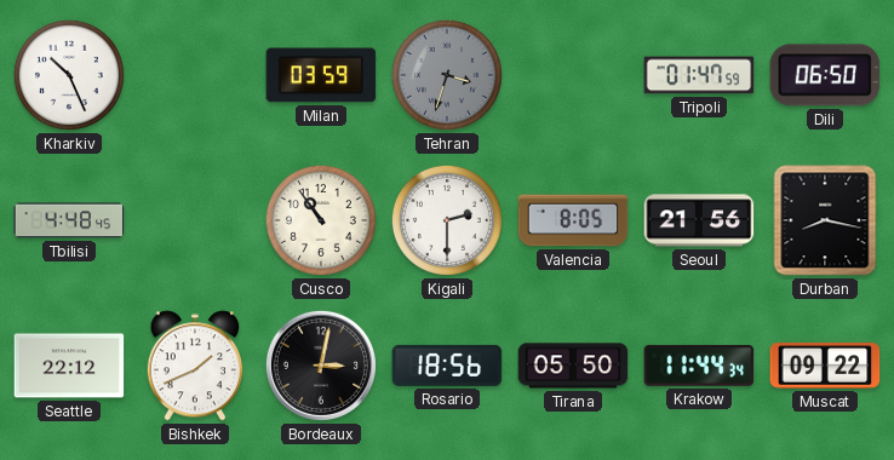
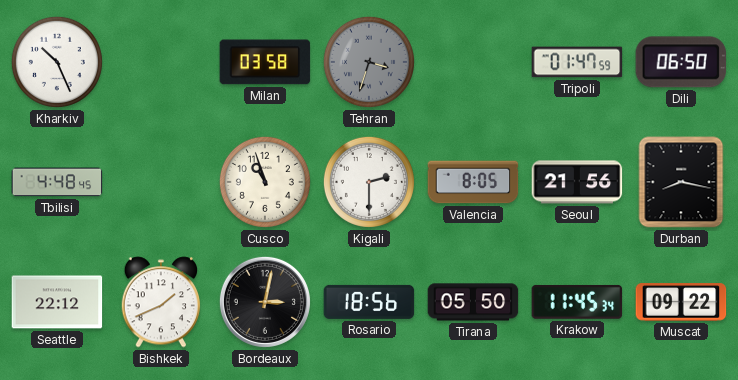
Milan: 03:59 -> 03:58 (265, 62)
Cusco: 10:54 -> 10:57 (265, 182)
Krakow: 11:44 -> 11:45 (577, 302)
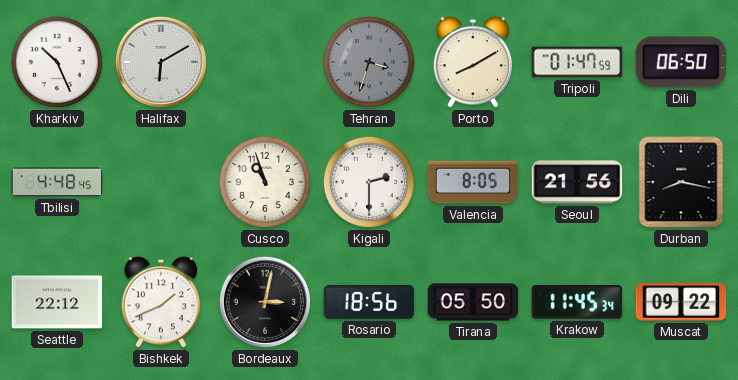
Halifax: none -> 6:10 (161, 62)
Milan: 03:58 -> none (265, 62)
Porto: none -> 8:10 (473, 62)
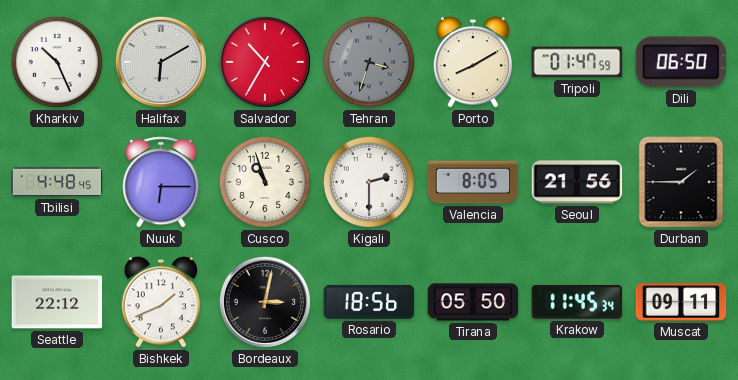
Salvador: none -> 10:35 (265, 62)
Nuuk: none -> 6:15 (161, 182)
Durban: 8:17 -> 1:45 (681, 182)
Muscat: 09:22 -> 09:11 (681, 302)
